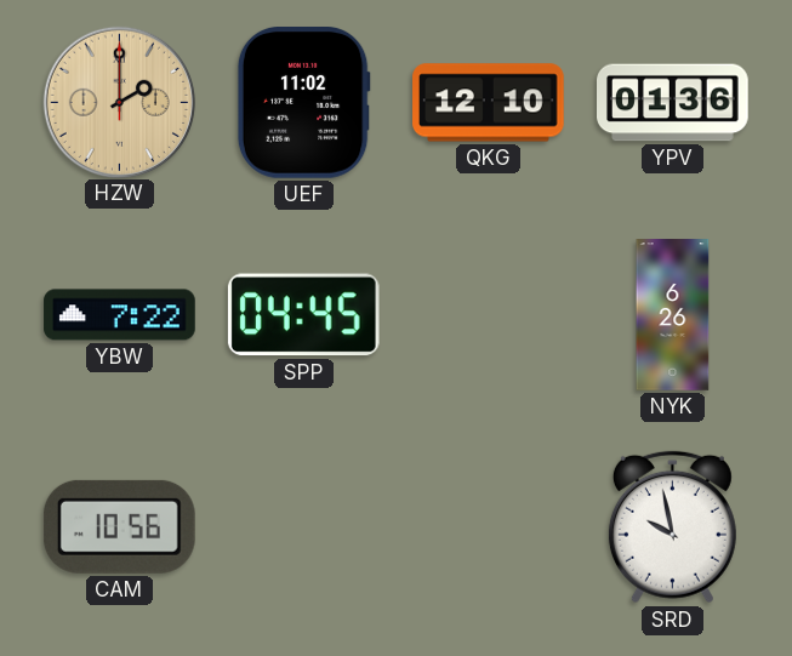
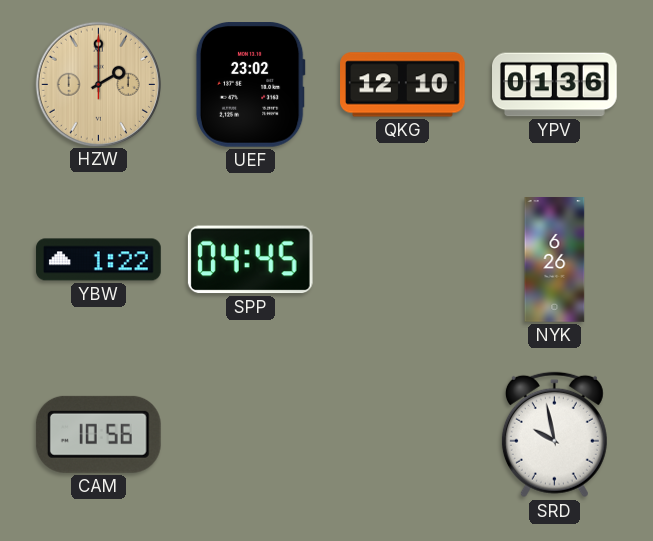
UEF: 11:02 -> 23:02 (250, 85)
YBW: 7:22 -> 1:22 (99, 260)
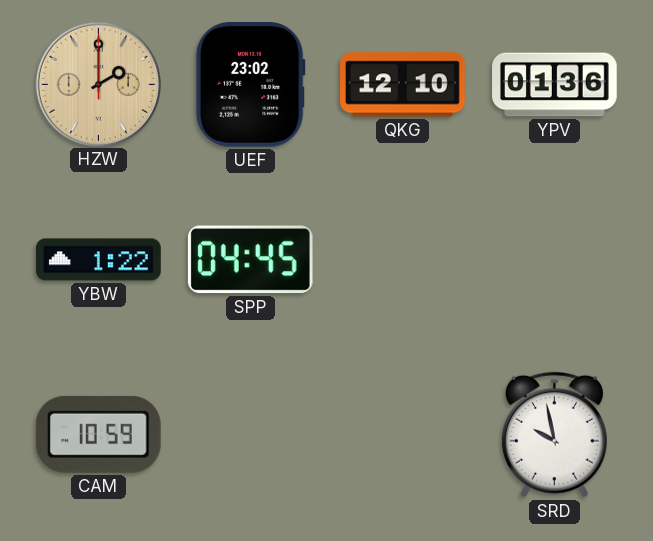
NYK: 6:26 -> none (555, 260)
CAM: 10:56 -> 10:59 (98, 434)
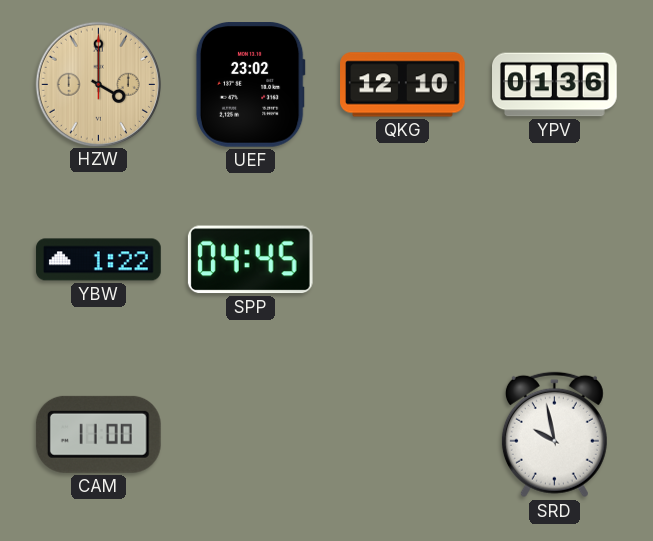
HZW: 2:00 -> 4:00 (98, 84)
CAM: 10:59 -> 11:00 (98, 434)
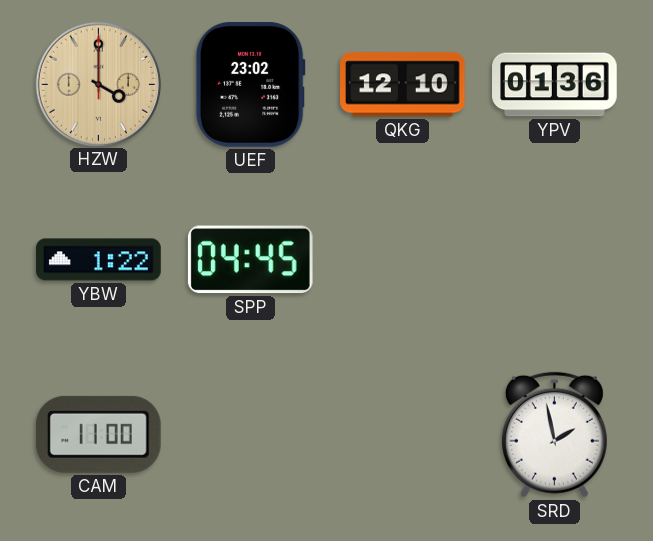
SRD: 9:58 -> 1:58 (554, 435)
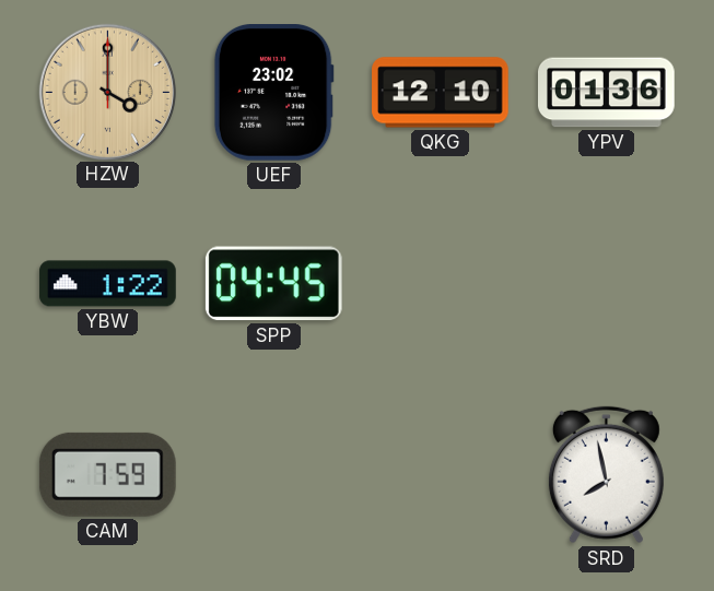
CAM: 11:00 -> 7:59 (107, 474)
SRD: 1:58 -> 7:58 (606, 475)
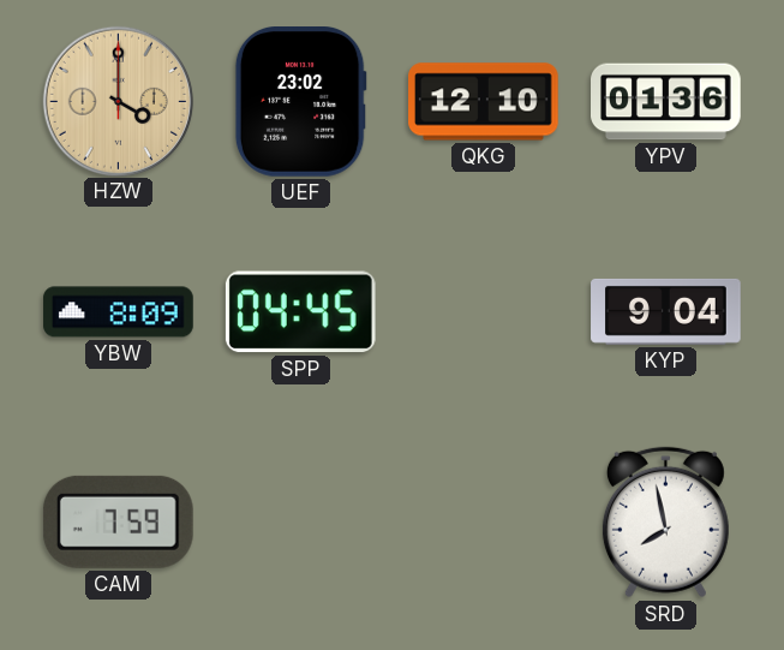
YBW: 1:22 -> 8:09 (119, 312)
KYP: none -> 9:04 (666, 311)
